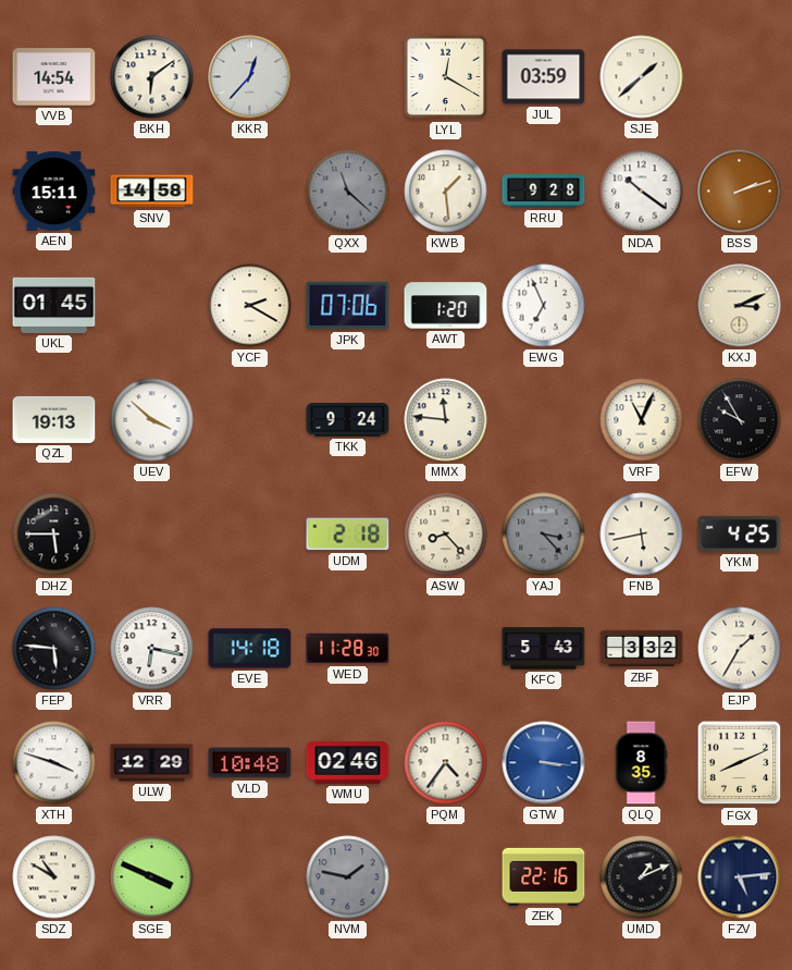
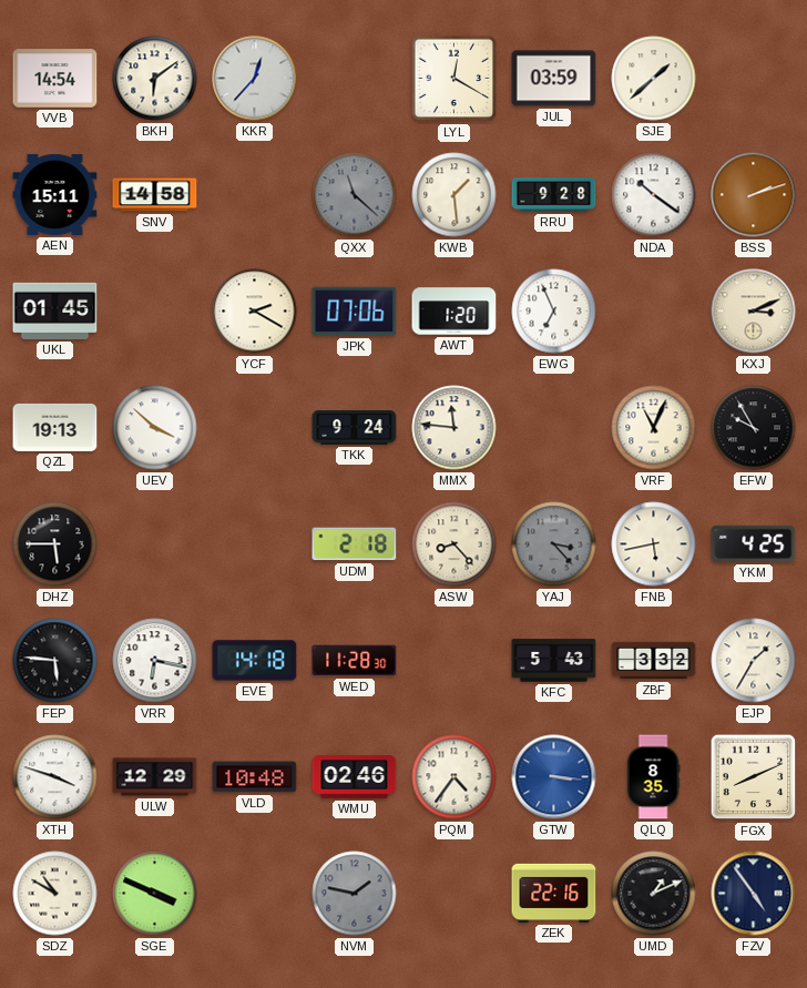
FZV: 5:14 -> 4:54 (754, 894)
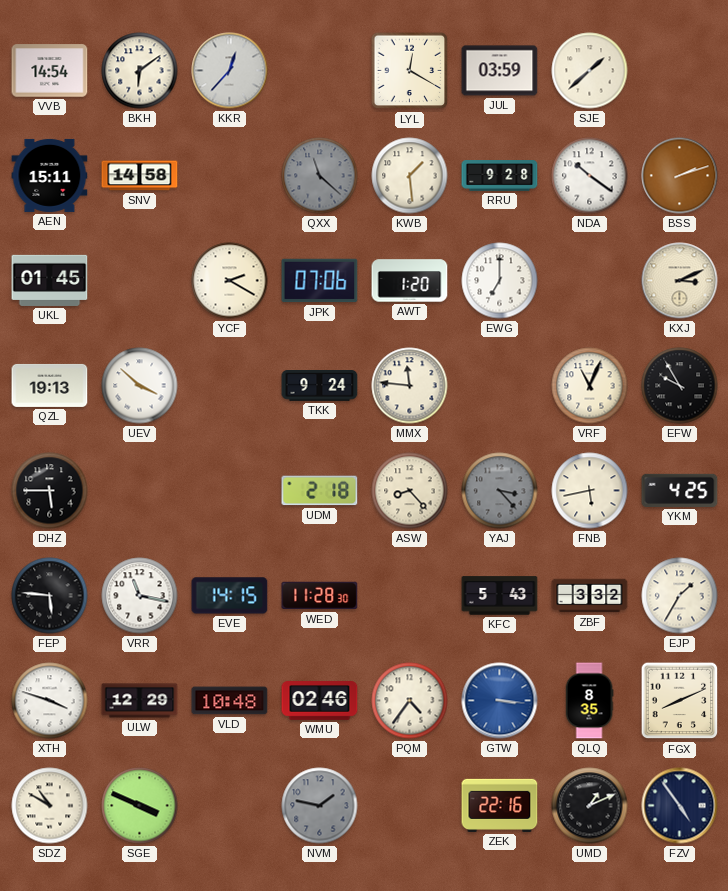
EWG: 6:56 -> 7:00 (500, 281)
VRR: 6:17 -> 11:17 (140, 596)
EVE: 14:18 -> 14:15 (230, 596)
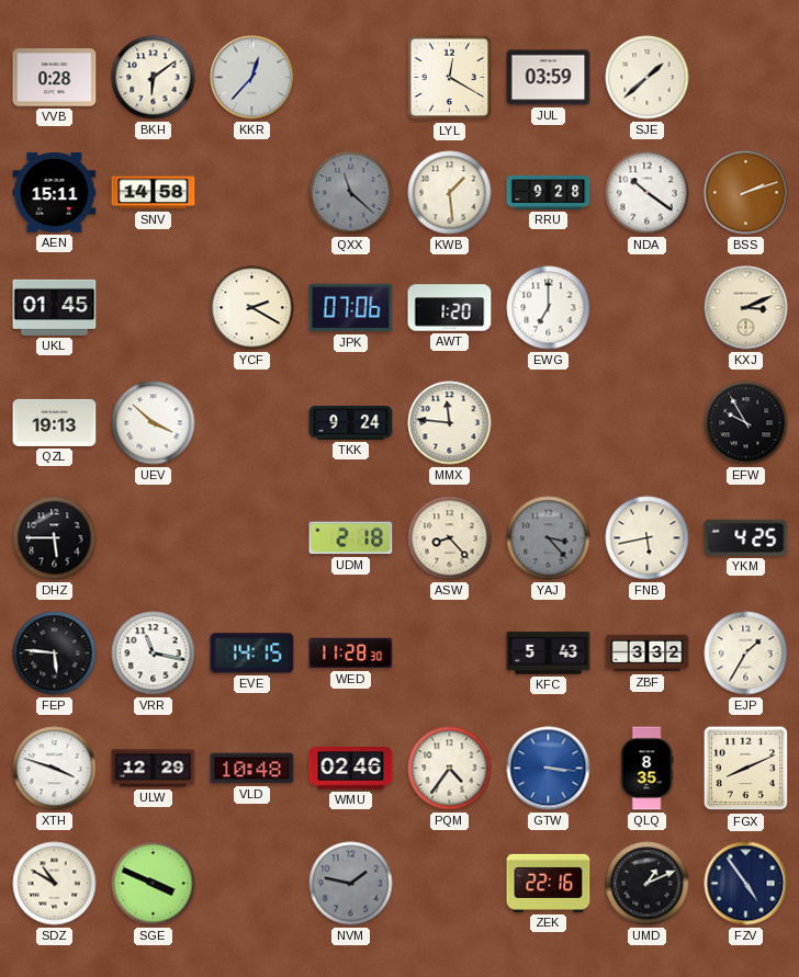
VVB: 14:54 -> 0:28 (55, 78)
VRF: 11:04 -> none (590, 386)
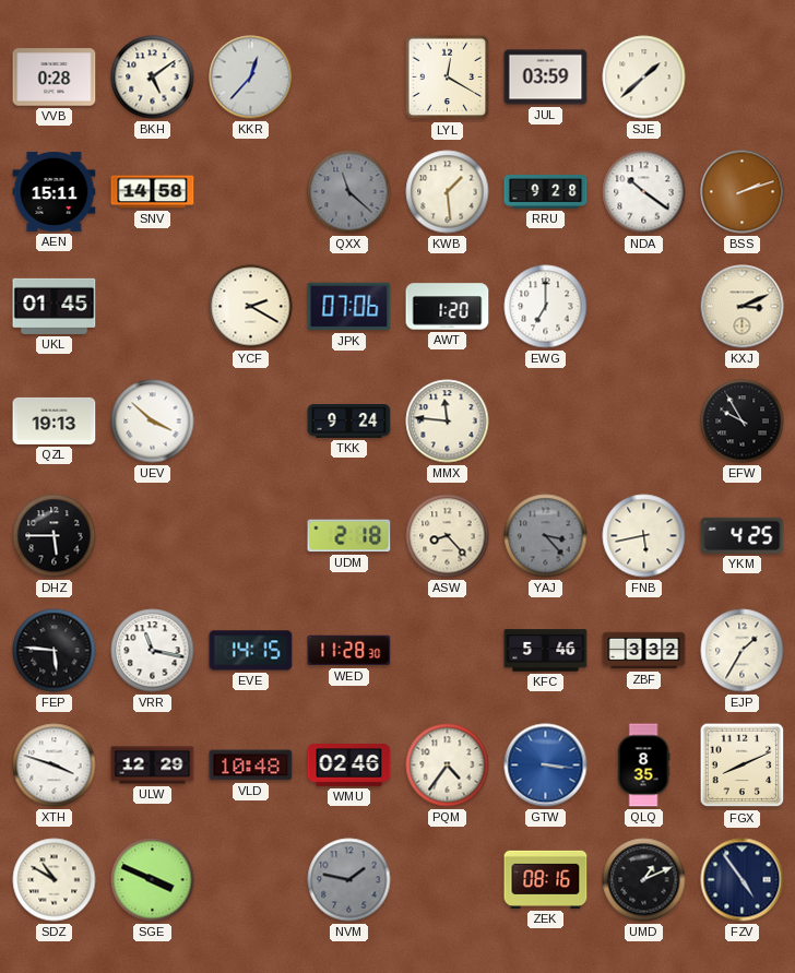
BKH: 6:09 -> 5:09 (153, 78)
KFC: 5:43 -> 5:46 (546, 651)
ZEK: 22:16 -> 08:16 (546, 879)
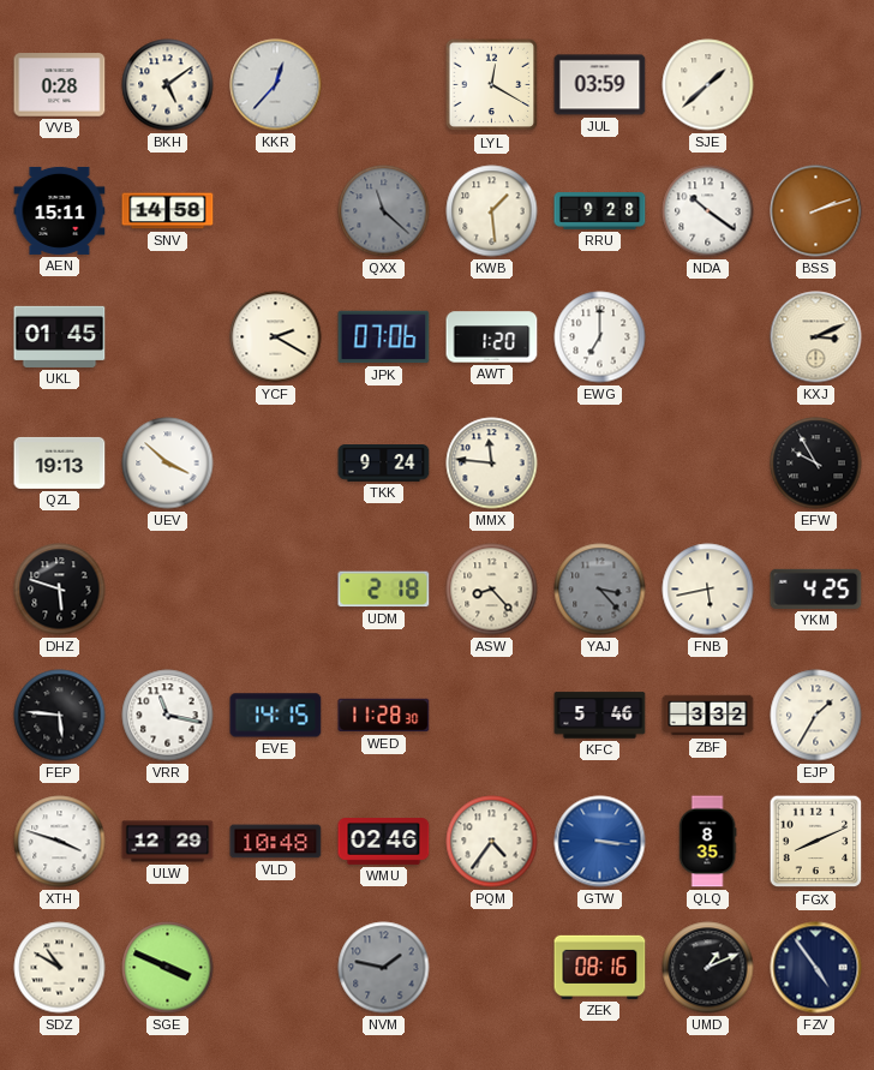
DHZ: 5:45 -> 5:48 (60, 590)
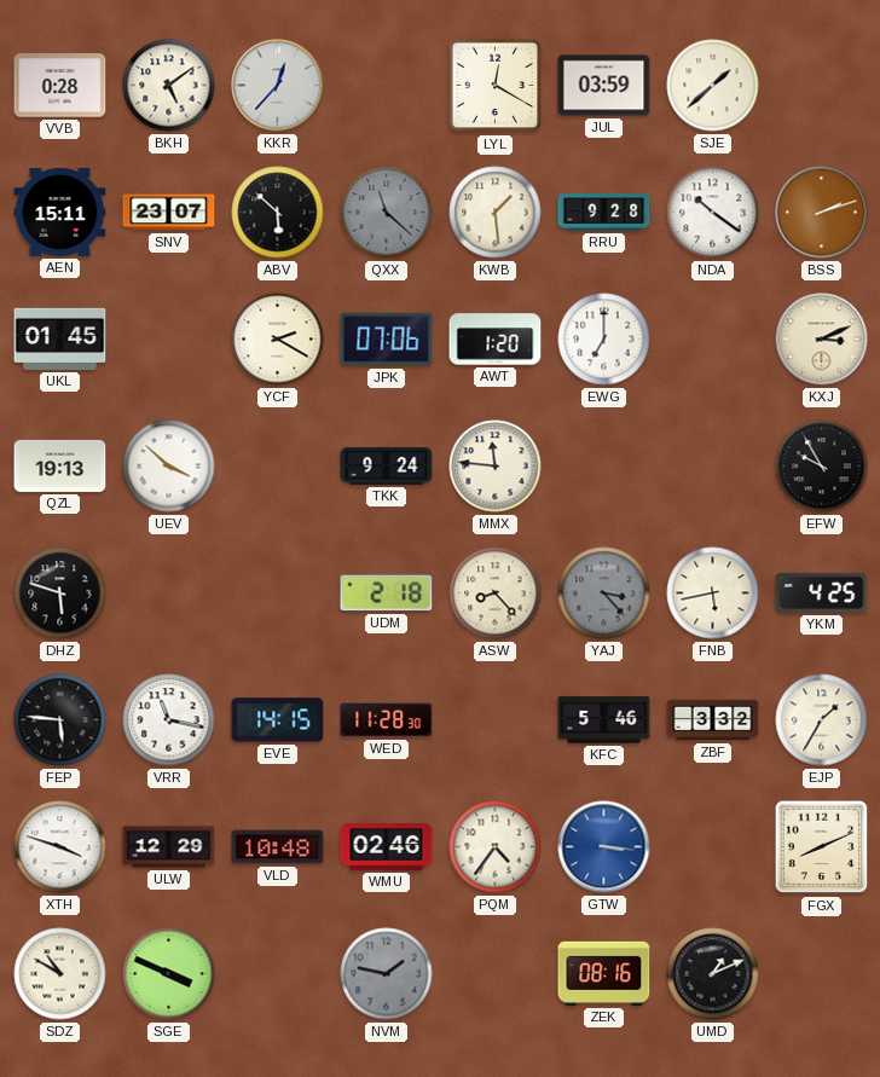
SNV: 14:58 -> 23:07 (169, 213)
ABV: none -> 5:52 (278, 213)
QLQ: 8:35 -> none (707, 842)
FZV: 4:54 -> none (816, 968)
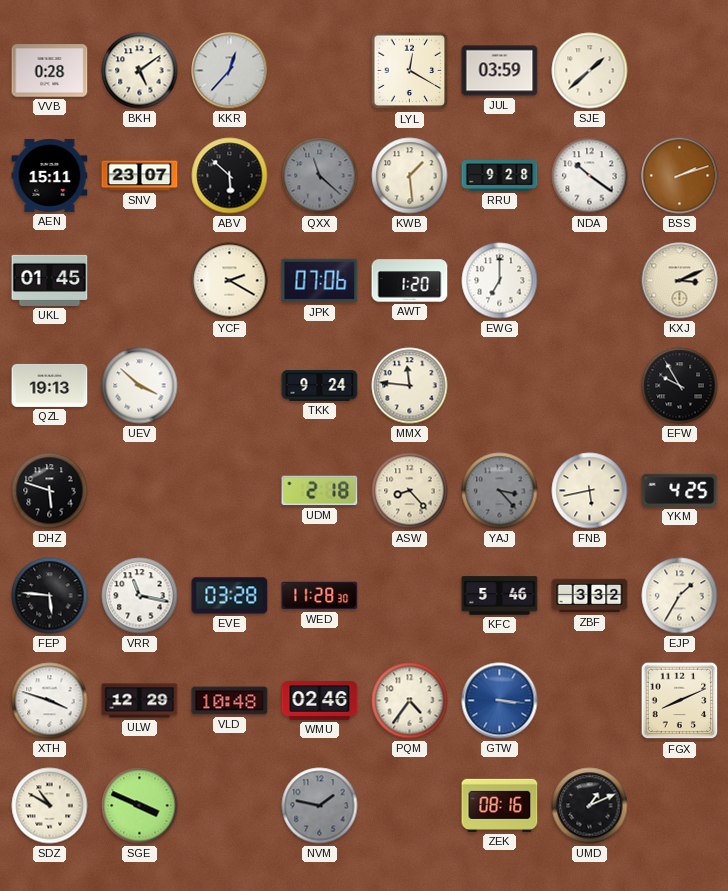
EVE: 14:15 -> 03:28 (230, 596)
